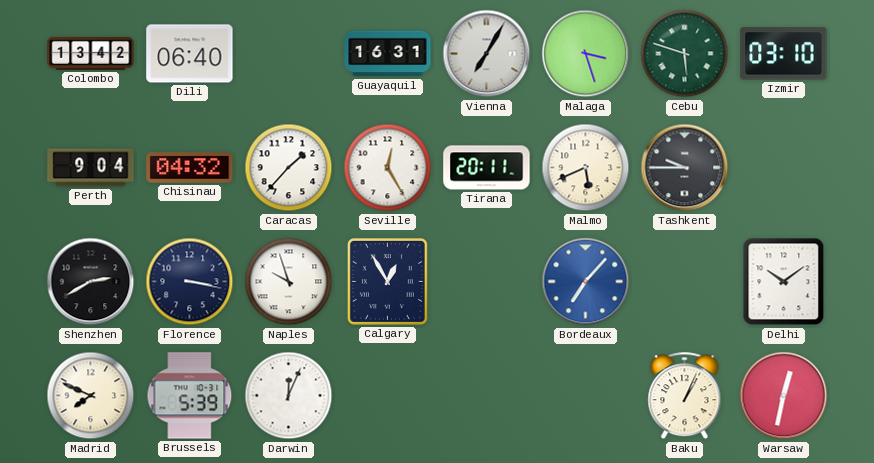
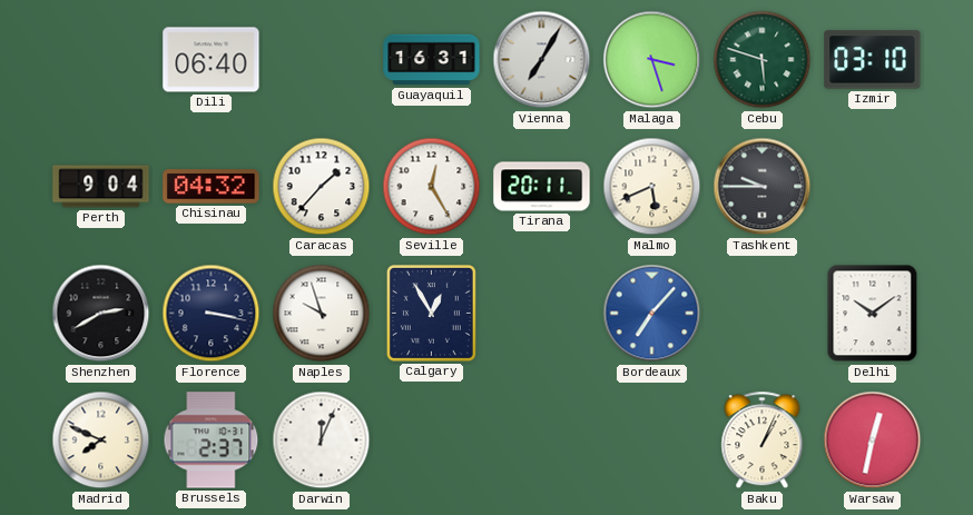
Colombo: 13:42 -> none (91, 53)
Brussels: 5:39 -> 2:37 (212, 440)
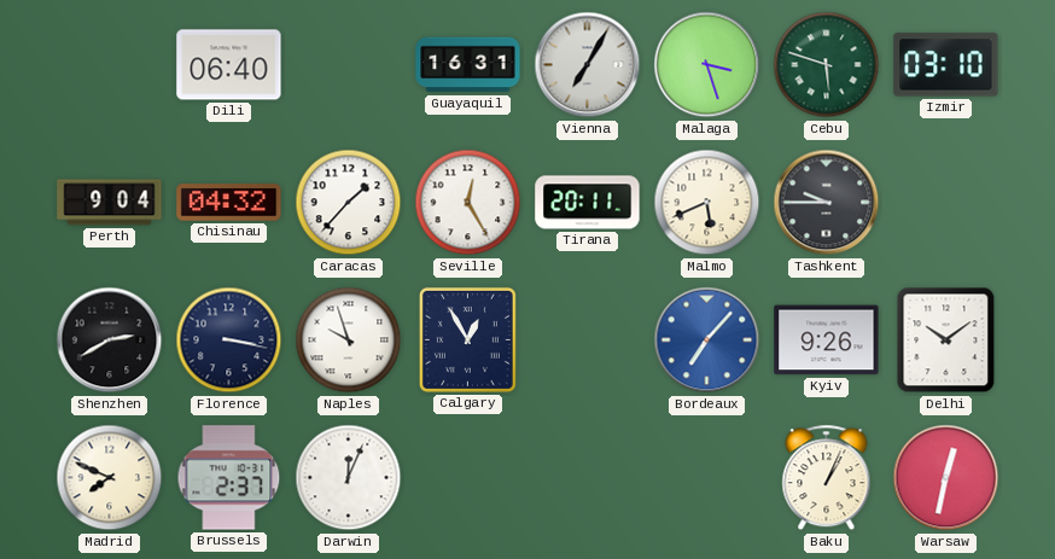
Kyiv: none -> 9:26 (827, 340)
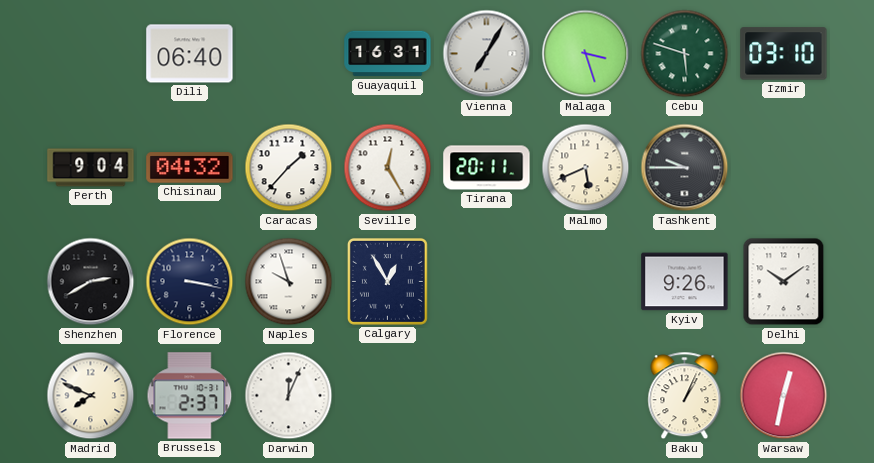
Bordeaux: 7:07 -> none (707, 340)
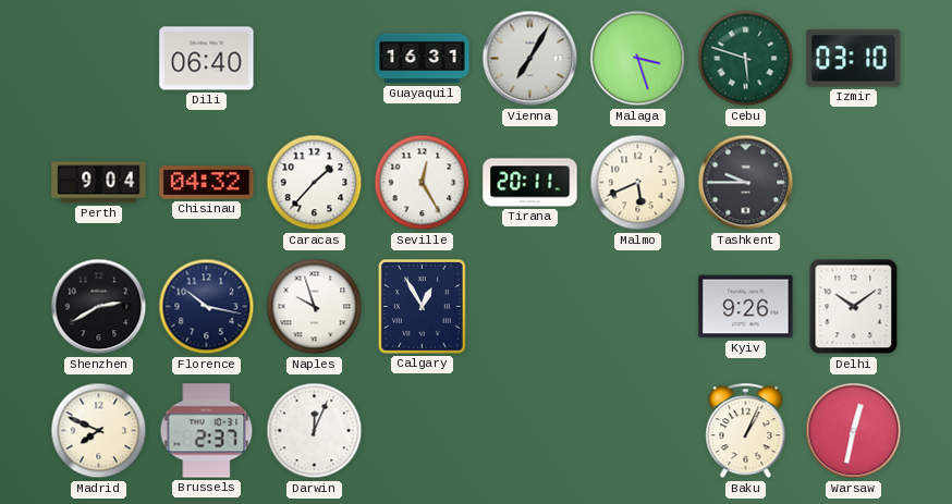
Florence: 3:17 -> 10:17 (207, 307)
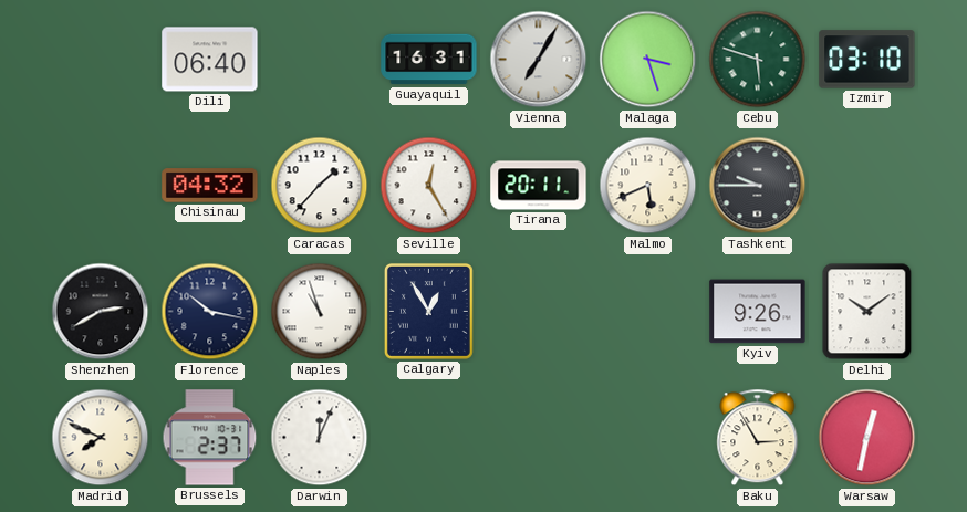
Perth: 9:04 -> none (99, 183)
Naples: 9:57 -> 10:57 (320, 312)
Baku: 1:04 -> 2:55 (758, 438)
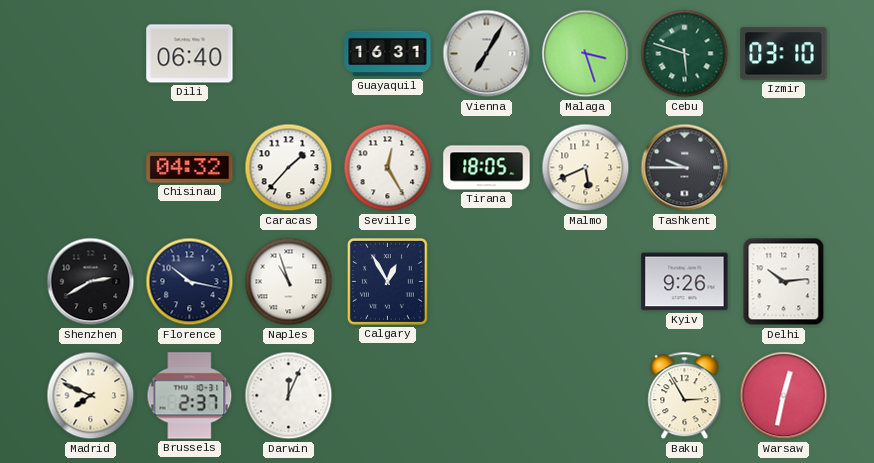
Tirana: 20:11 -> 18:05 (487, 168)
Delhi: 10:09 -> 10:14 (784, 282)
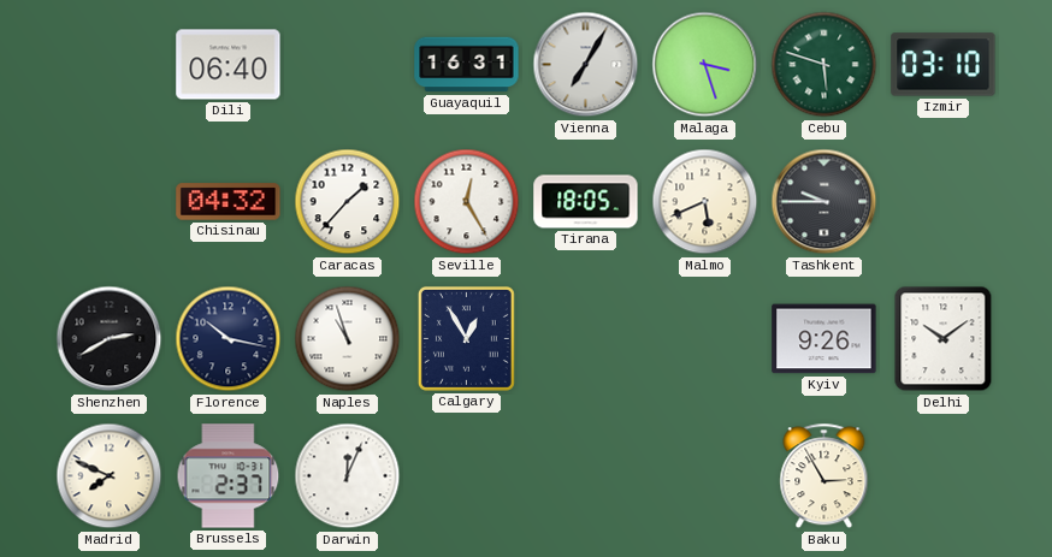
Delhi: 10:14 -> 10:09 (944, 339)
Warsaw: 12:32 -> none (784, 396)
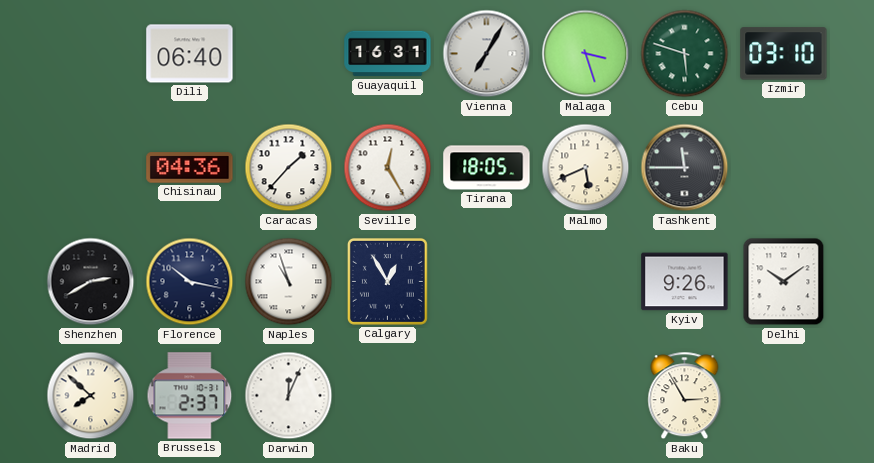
Chisinau: 04:32 -> 04:36 (190, 168)
Tashkent: 9:45 -> 11:45 (685, 168)
Madrid: 7:49 -> 7:52 (91, 396)
